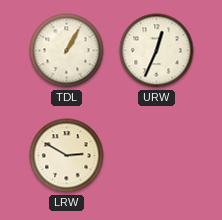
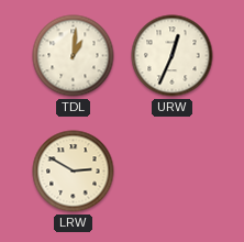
TDL: 1:05 -> 1:01 (74, 56)
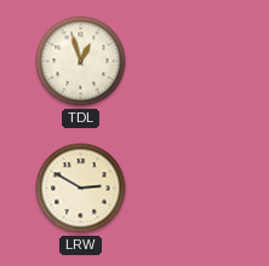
TDL: 1:01 -> 12:57 (81, 62)
URW: 12:34 -> none (173, 56)
